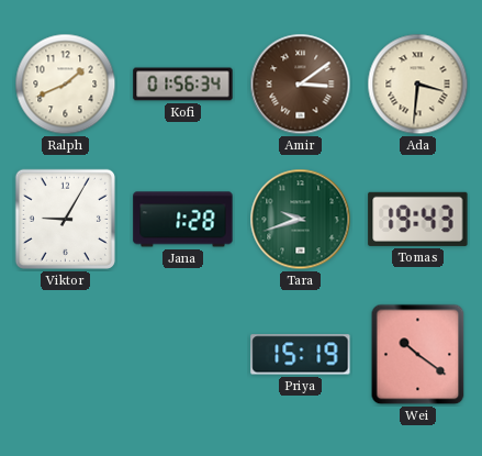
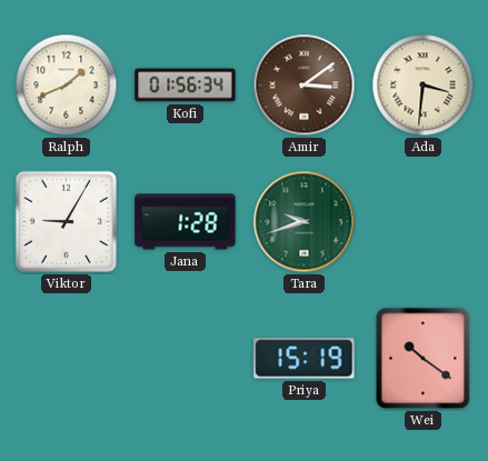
Tomas: 19:43 -> none (418, 219)
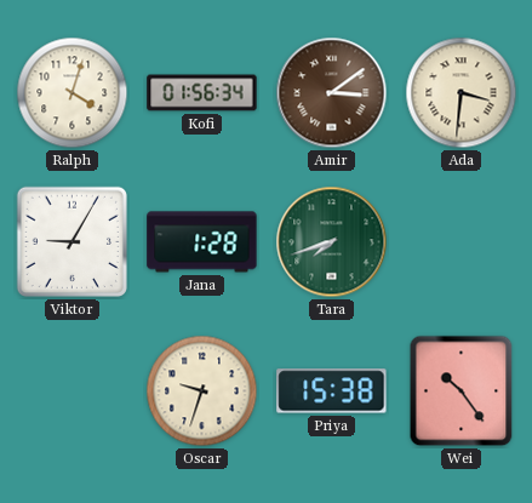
Ralph: 1:41 -> 4:03 (73, 93)
Tara: 9:42 -> 7:42 (332, 242)
Oscar: none -> 9:33 (202, 391)
Priya: 15:19 -> 15:38 (332, 391)
Wei: 10:21 -> 10:24 (462, 391)
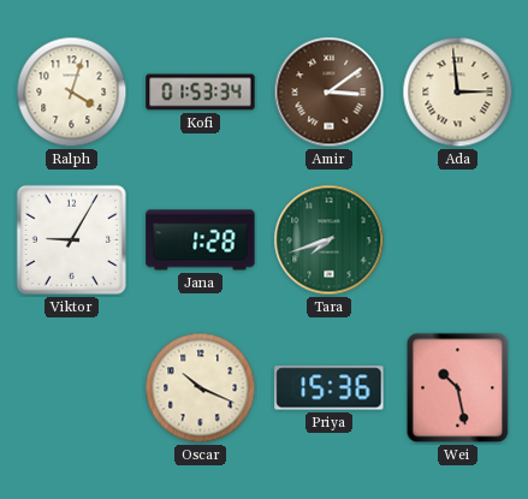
Kofi: 01:56 -> 01:53 (201, 93)
Ada: 3:31 -> 2:59 (458, 93)
Oscar: 9:33 -> 10:19 (201, 388)
Priya: 15:38 -> 15:36 (330, 388)
Wei: 10:24 -> 10:28 (458, 388)
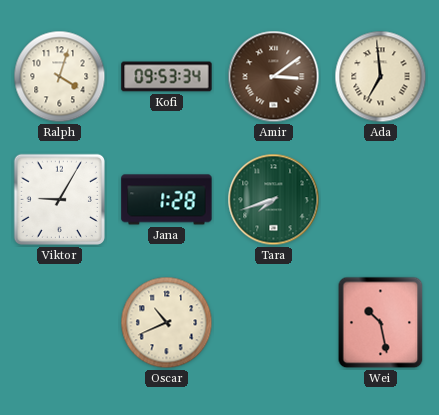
Kofi: 01:53 -> 09:53 (167, 77)
Ada: 2:59 -> 6:59 (381, 77)
Oscar: 10:19 -> 10:41 (167, 323)
Priya: 15:36 -> none (330, 388)
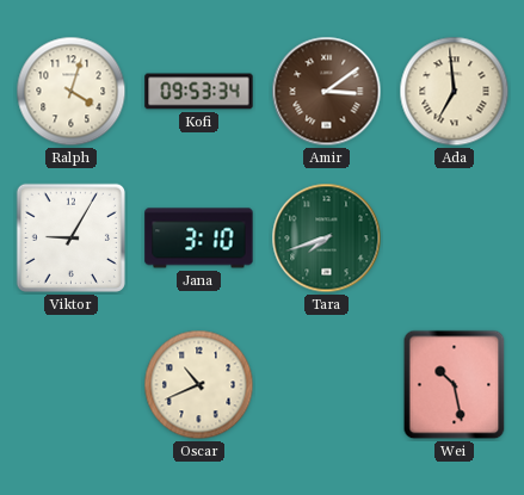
Jana: 1:28 -> 3:10 (199, 239)
